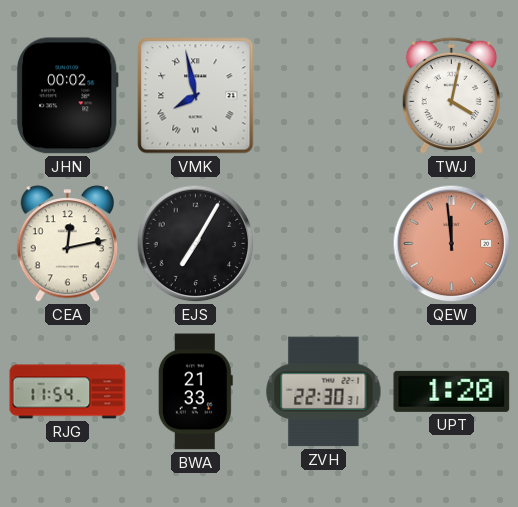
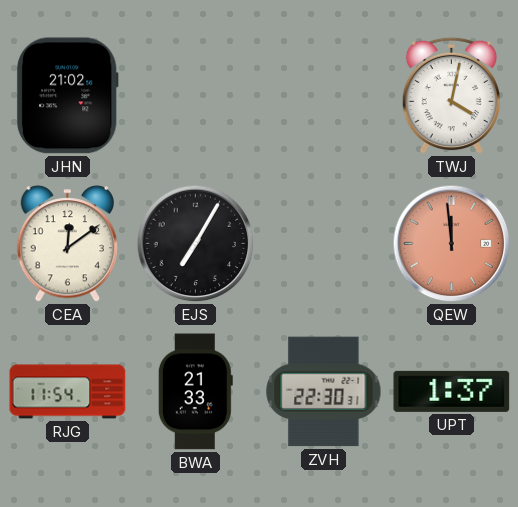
JHN: 00:02 -> 21:02 (67, 96)
VMK: 7:58 -> none (196, 96)
CEA: 12:13 -> 12:09 (68, 244)
UPT: 1:20 -> 1:37 (452, 391)
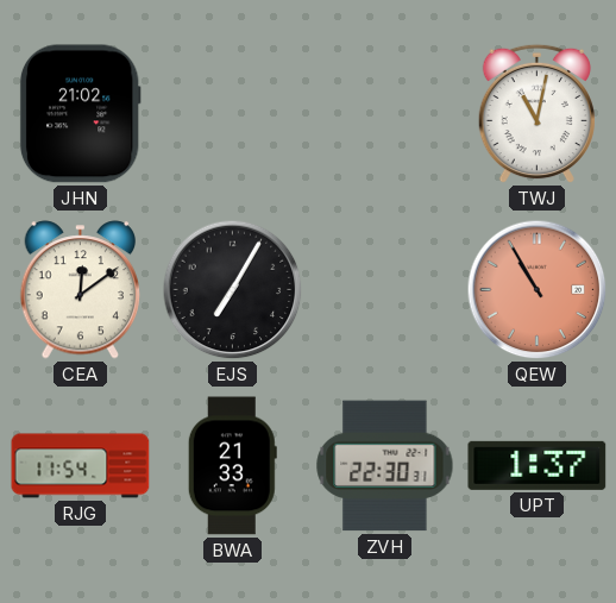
TWJ: 4:02 -> 11:02 (536, 114)
QEW: 11:59 -> 10:55 (538, 290)
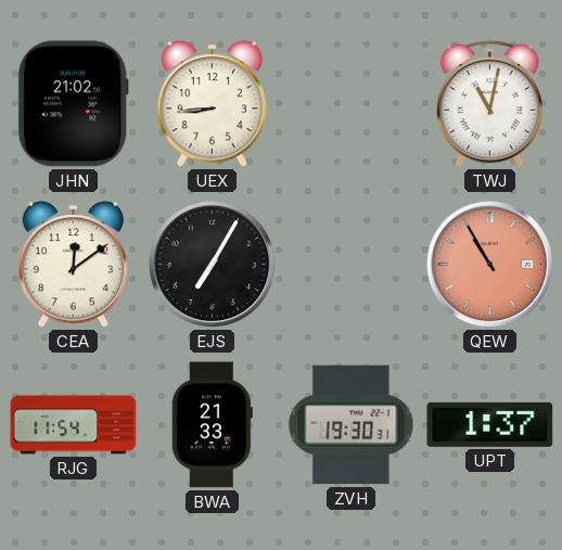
UEX: none -> 8:44 (213, 104)
ZVH: 22:30 -> 19:30 (352, 425)
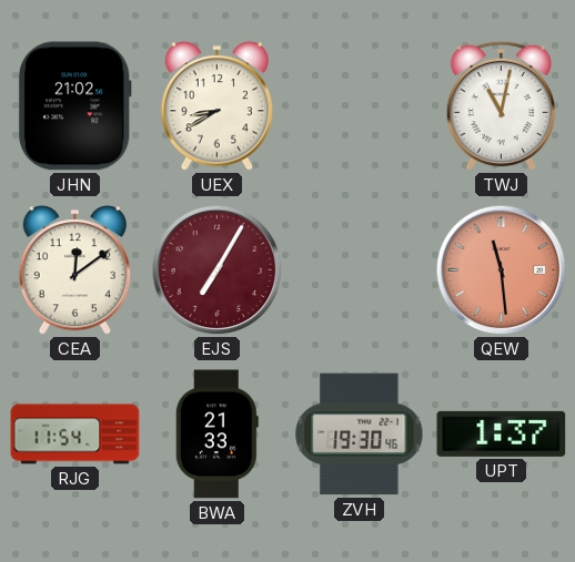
UEX: 8:44 -> 8:40 (218, 106)
EJS dial: black -> burgundy (218, 270)
QEW: 10:55 -> 11:29 (502, 270)
ZVH: 19:30:31 -> 19:30:46 (360, 435)
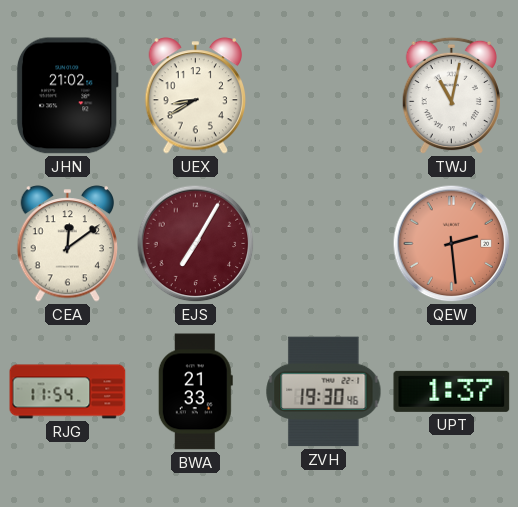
QEW: 11:29 -> 2:29 (452, 244)
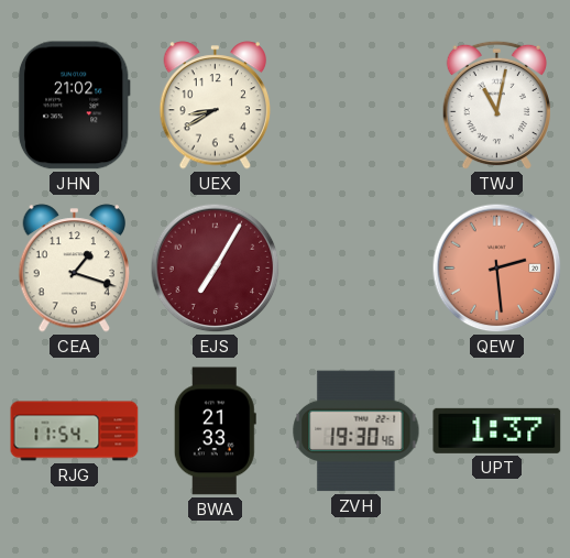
CEA: 12:09 -> 1:18 (75, 269)
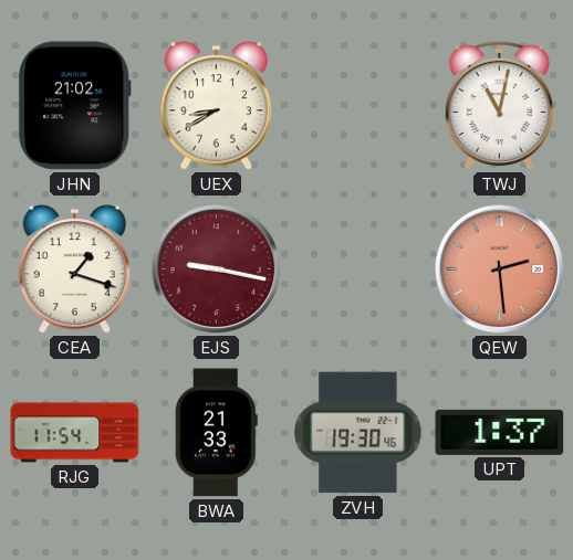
EJS: 7:05 -> 9:17 (217, 270)
